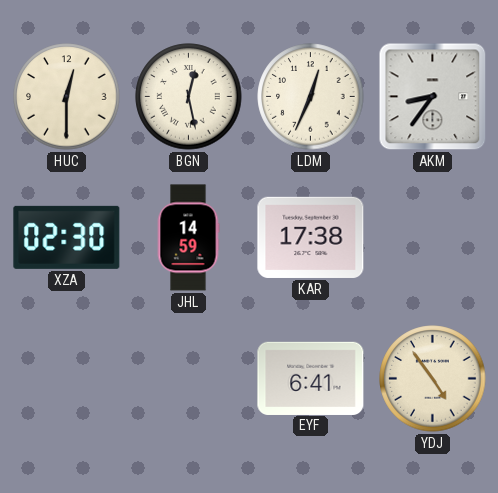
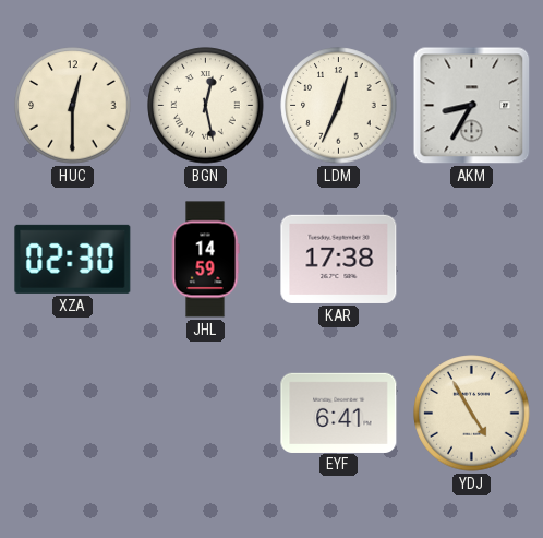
AKM: 8:36 -> 8:35 (472, 106)
YDJ: 4:54 -> 4:55 (472, 414)
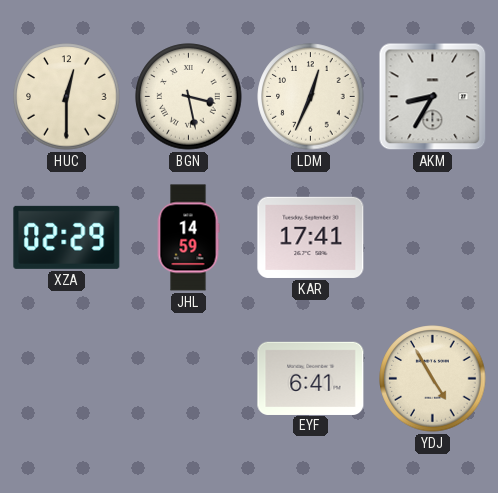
BGN: 12:28 -> 3:28 (189, 97)
XZA: 02:30 -> 02:29 (67, 237)
KAR: 17:38 -> 17:41 (311, 237)
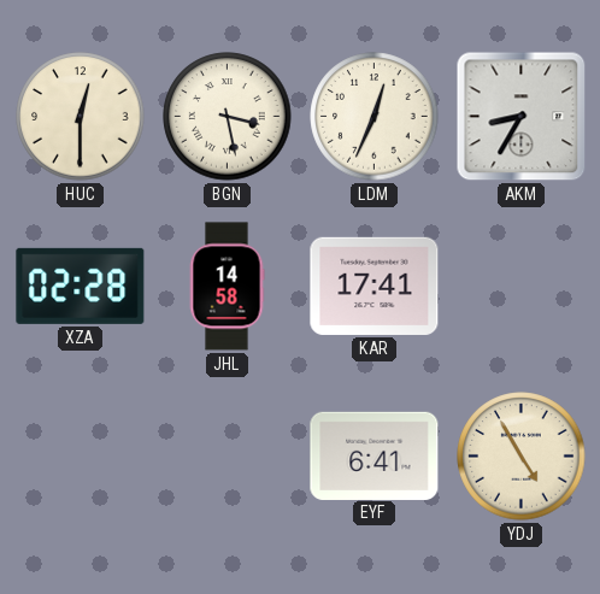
XZA: 02:29 -> 02:28 (81, 286)
JHL: 14:59 -> 14:58 (227, 287)
